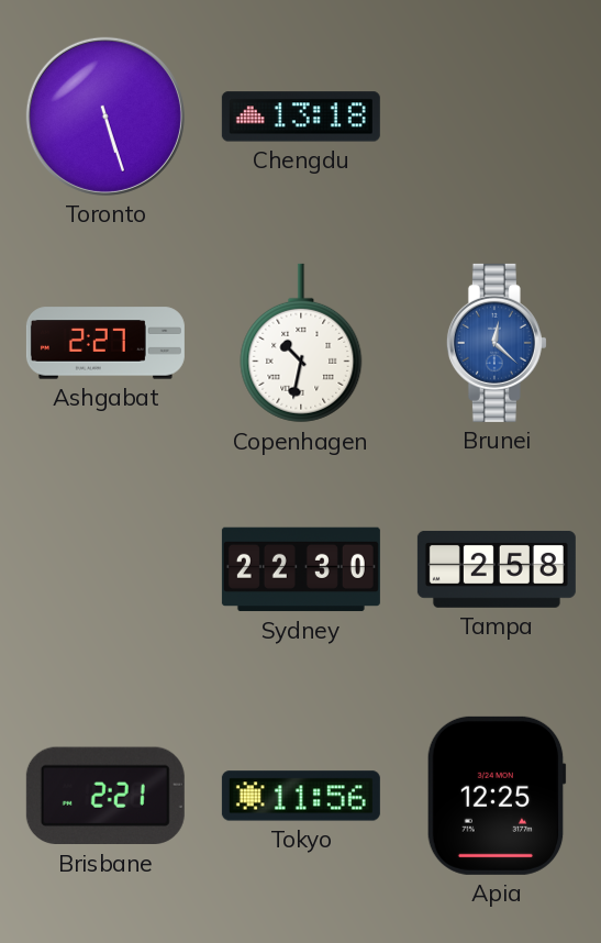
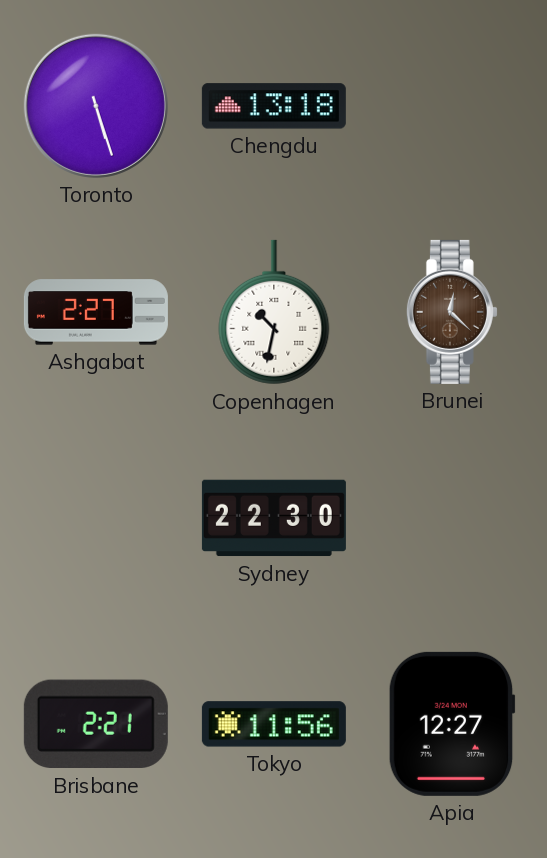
Brunei dial: blue -> brown (452, 312)
Tampa: 2:58 -> none (497, 569)
Apia: 12:25 -> 12:27 (452, 724)
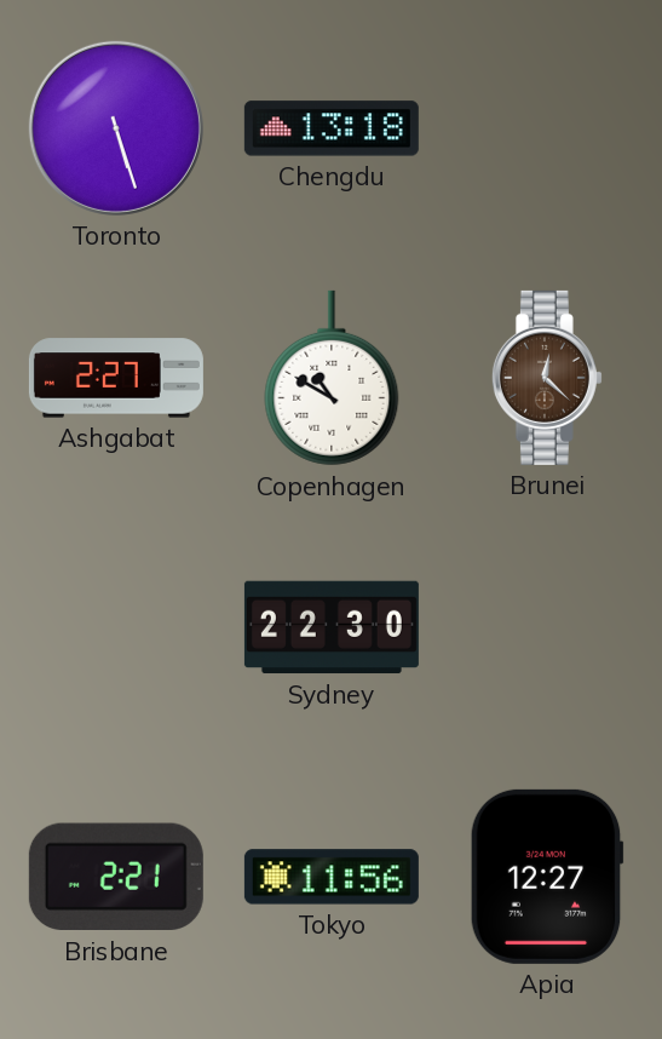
Copenhagen: 10:32 -> 10:50 (332, 378)
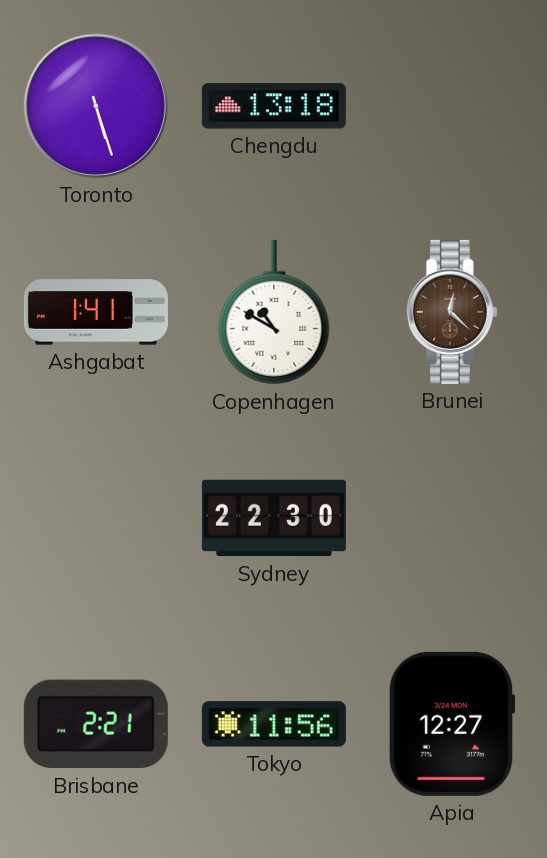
Ashgabat: 2:27 -> 1:41 (96, 312)
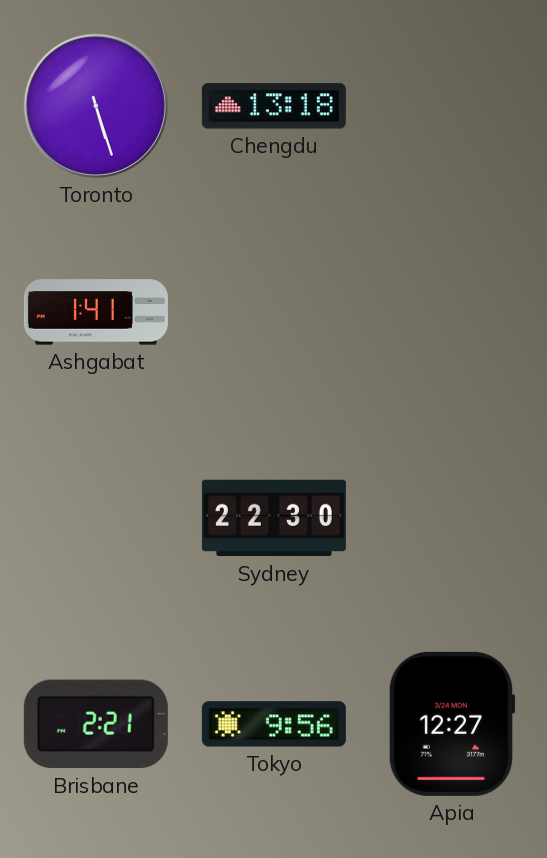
Copenhagen: 10:50 -> none (274, 312)
Brunei: 12:22 -> none (452, 312)
Tokyo: 11:56 -> 9:56 (274, 724)
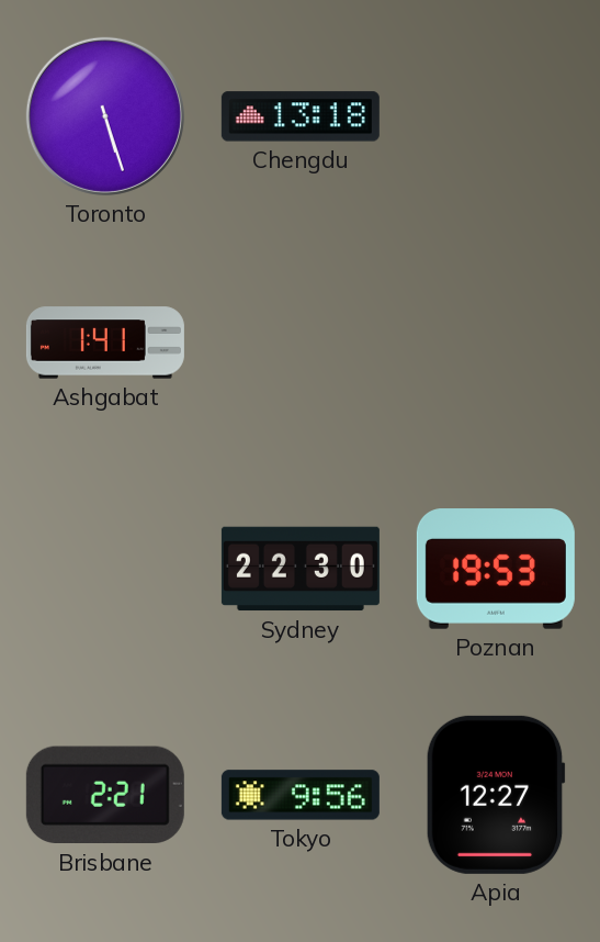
Poznan: none -> 19:53 (496, 569)
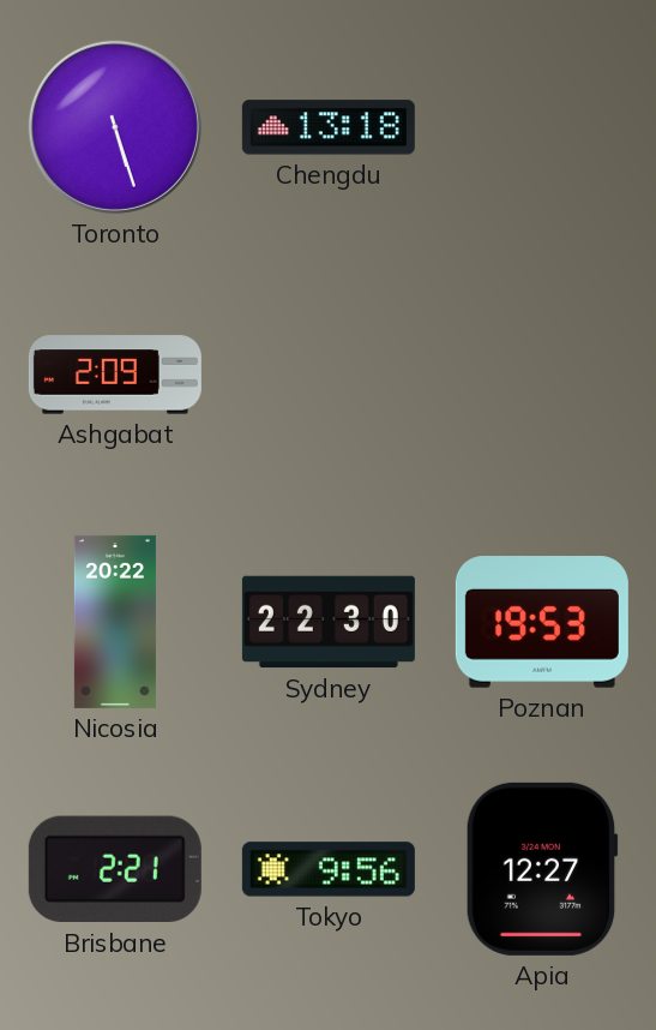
Ashgabat: 1:41 -> 2:09 (115, 375)
Nicosia: none -> 20:22 (115, 622)
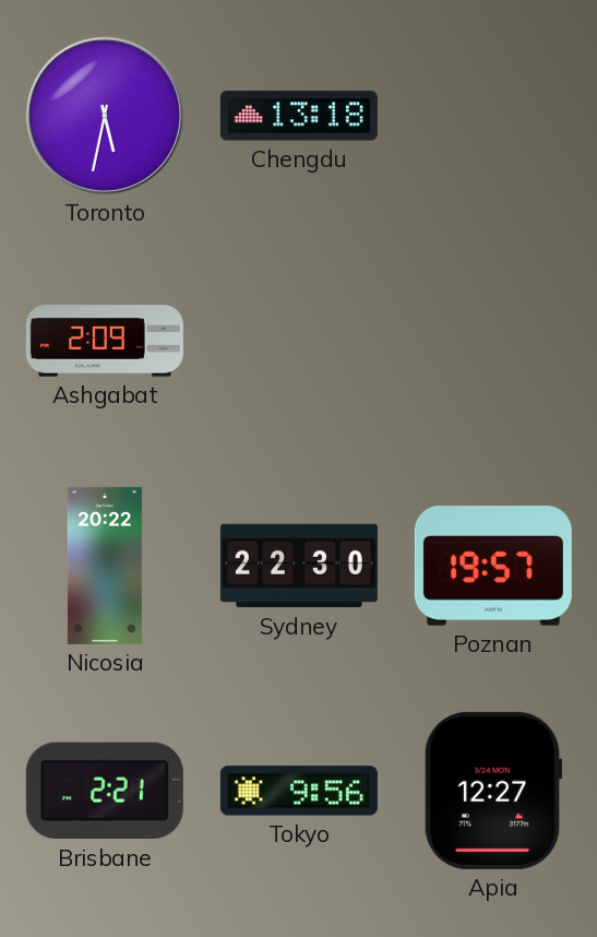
Toronto: 5:27 -> 5:32 (105, 116)
Poznan: 19:53 -> 19:57 (493, 566)
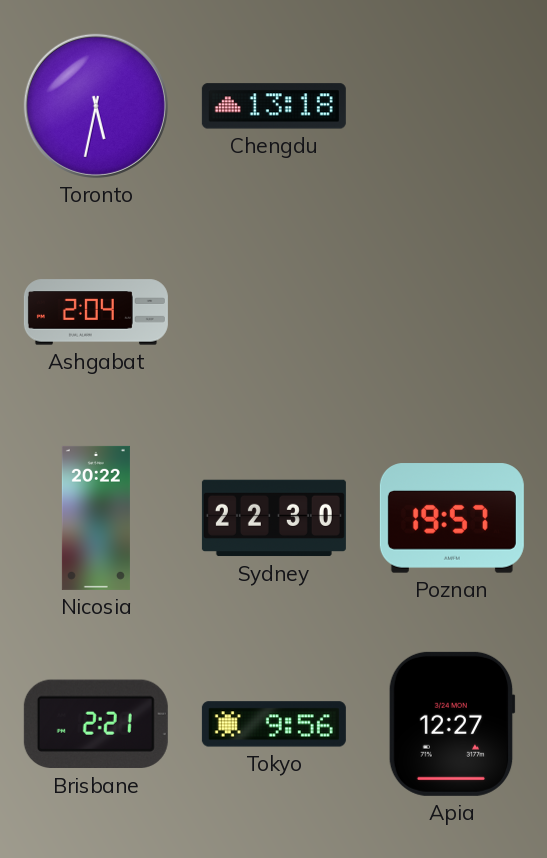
Ashgabat: 2:09 -> 2:04 (96, 312)
